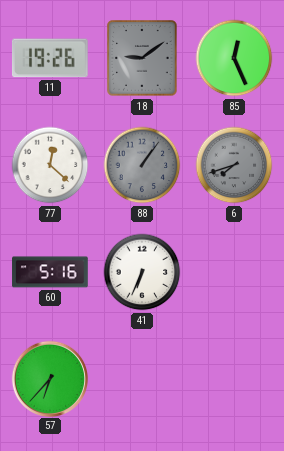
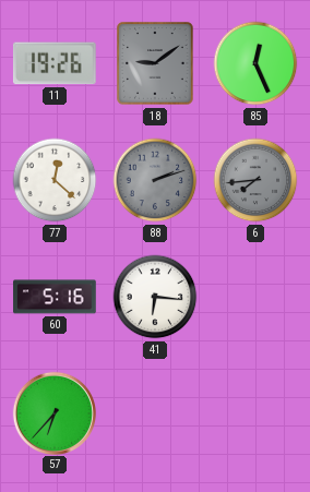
88: 1:06 -> 2:12 (155, 180)
6: 7:42 -> 7:44 (255, 180)
41: 6:34 -> 6:16 (155, 297)
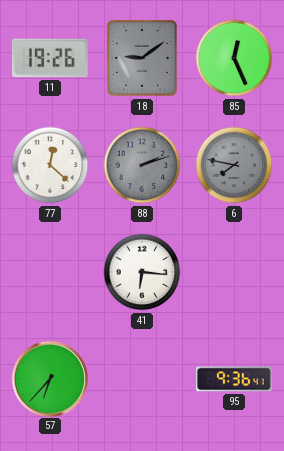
6: 7:44 -> 7:47 (234, 165)
60: 5:16 -> none (55, 297)
95: none -> 9:36 (235, 379)
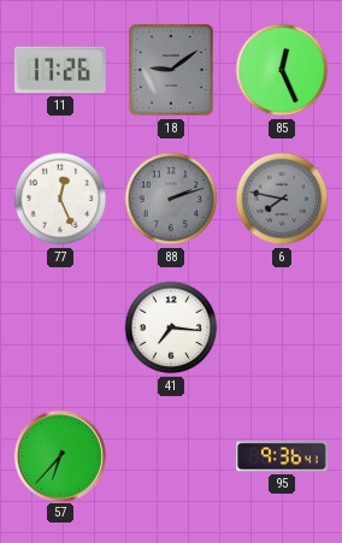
11: 19:26 -> 17:26 (60, 70)
77: 12:22 -> 12:26 (60, 199)
41: 6:16 -> 7:16 (171, 327)
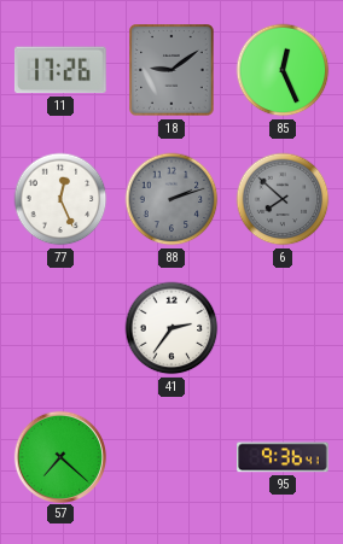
6: 7:47 -> 7:52 (283, 199)
41: 7:16 -> 2:36 (171, 328)
57: 6:37 -> 7:22 (59, 456)
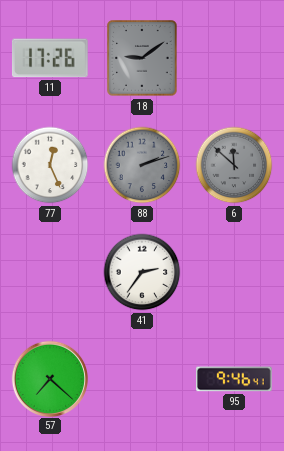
85: 12:26 -> none (283, 70)
6: 7:52 -> 11:52 (234, 165)
95: 9:36 -> 9:46 (235, 379)
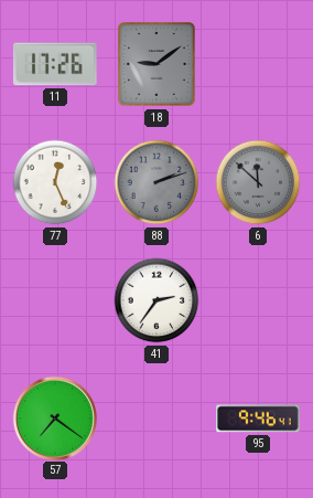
57: 7:22 -> 7:21 (54, 417)
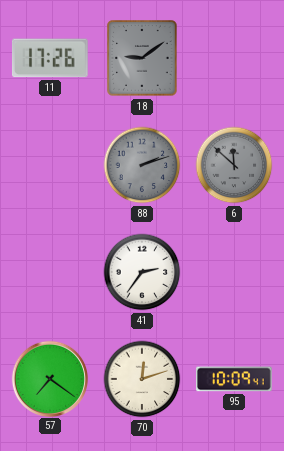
77: 12:26 -> none (55, 182)
70: none -> 12:12 (142, 379)
95: 9:46 -> 10:09 (235, 379)
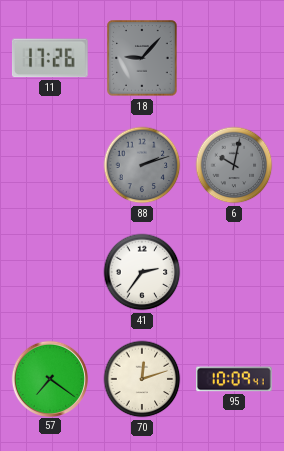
18: 9:09 -> 9:07 (142, 58)
6: 11:52 -> 10:02 (234, 165)
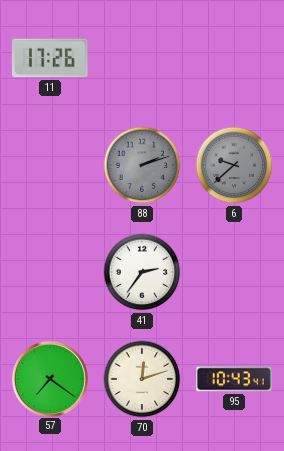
18: 9:07 -> none (142, 58)
6: 10:02 -> 9:38 (234, 165)
95: 10:09 -> 10:43 (235, 379)
